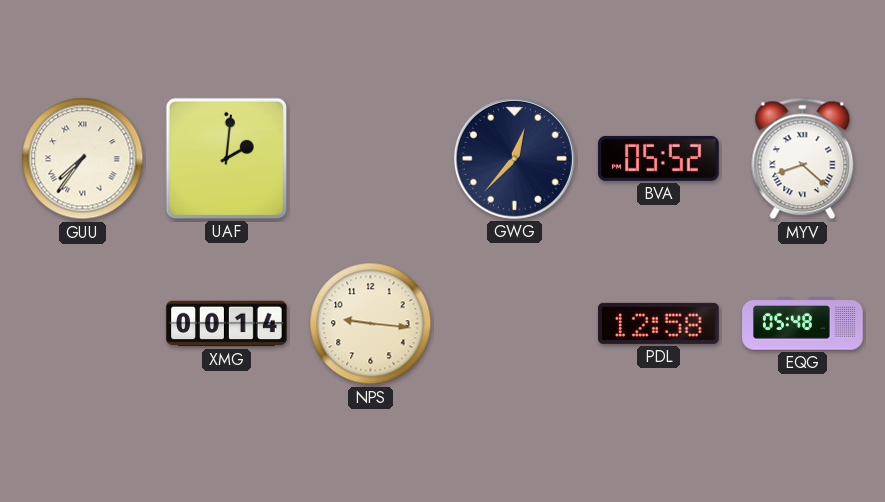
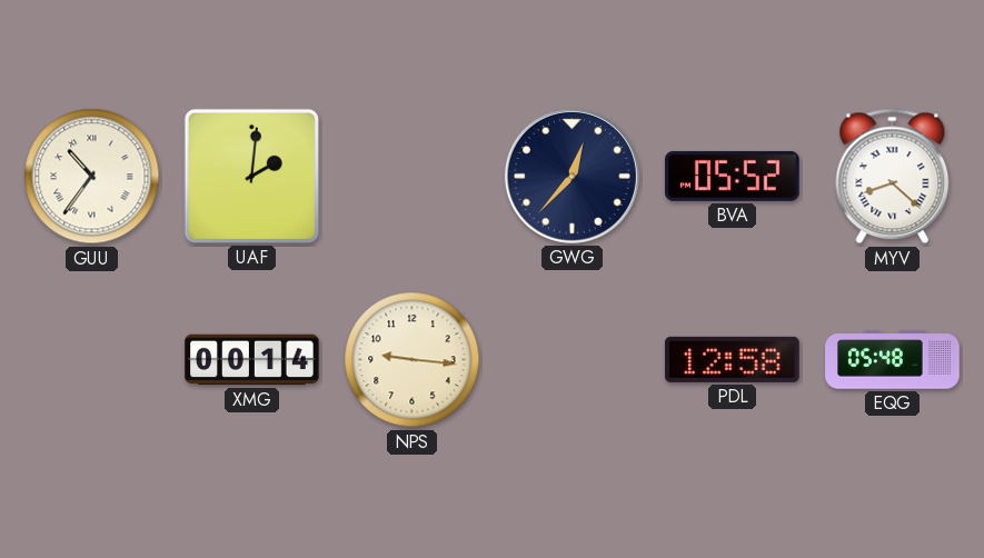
GUU: 7:36 -> 10:36 (92, 177)
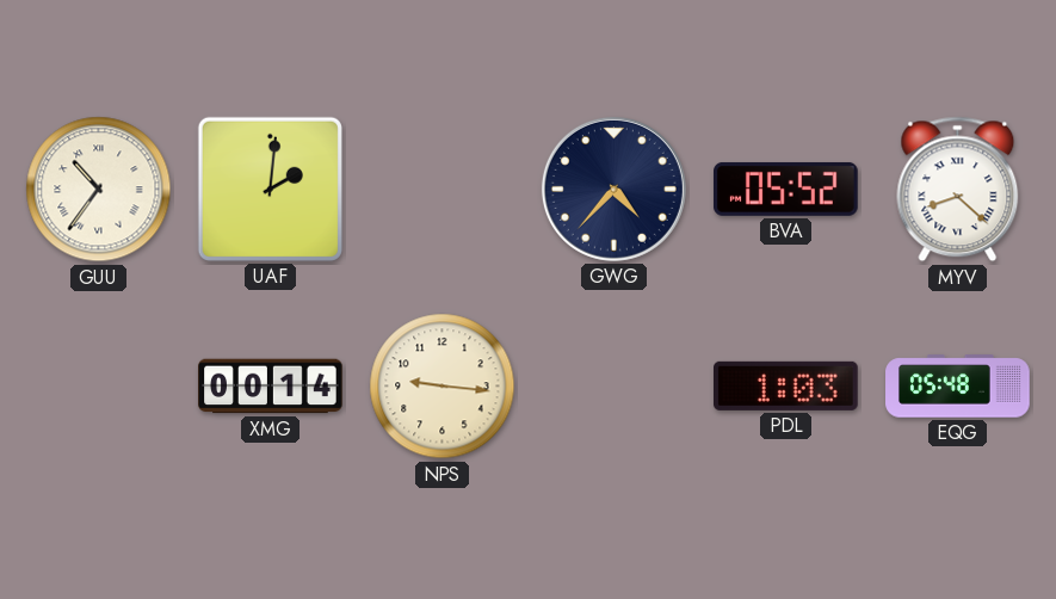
GWG: 12:37 -> 4:37 (613, 189)
PDL: 12:58 -> 1:03 (786, 385)
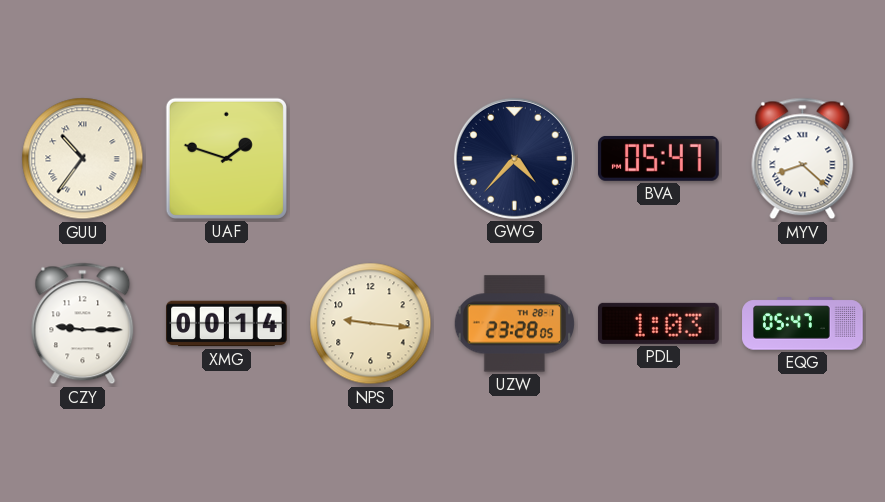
UAF: 2:01 -> 1:48 (226, 158)
BVA: 05:52 -> 05:47 (659, 158)
CZY: none -> 9:15 (83, 324)
UZW: none -> 23:28 (514, 324)
EQG: 05:48 -> 05:47 (803, 324)
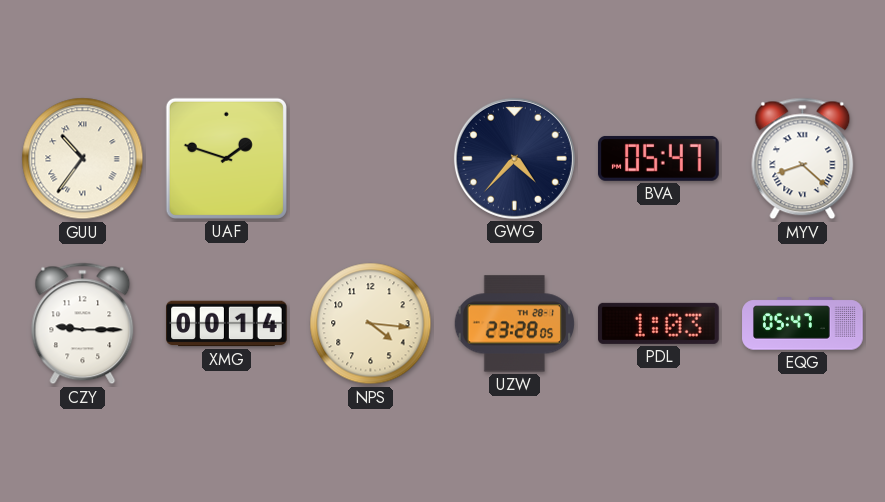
NPS: 9:16 -> 4:16 (371, 324)
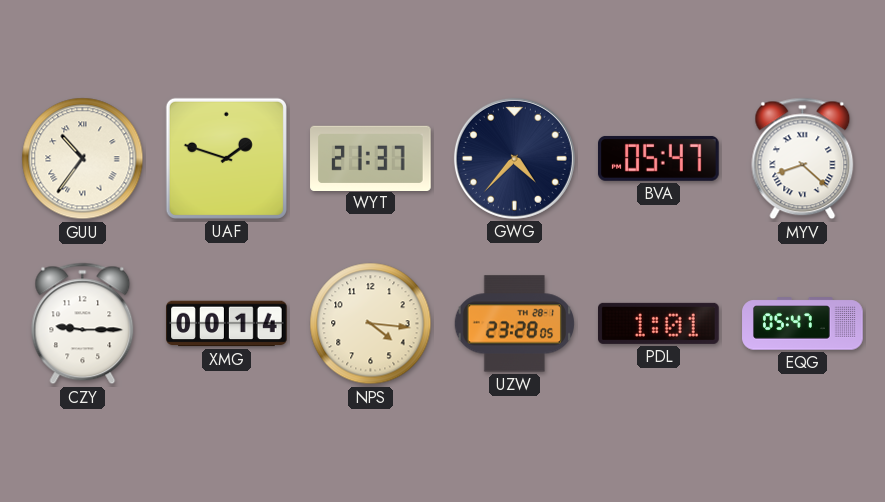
WYT: none -> 21:37 (371, 158)
PDL: 1:03 -> 1:01 (659, 323)
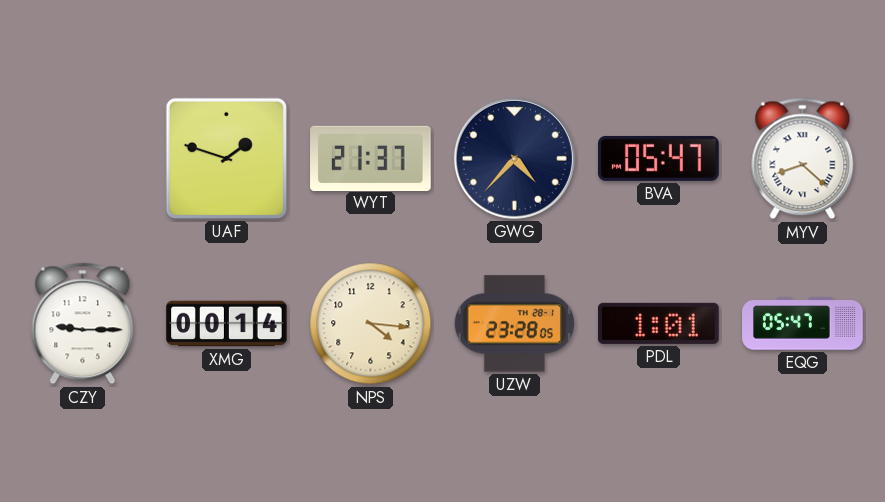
GUU: 10:36 -> none (83, 159)
